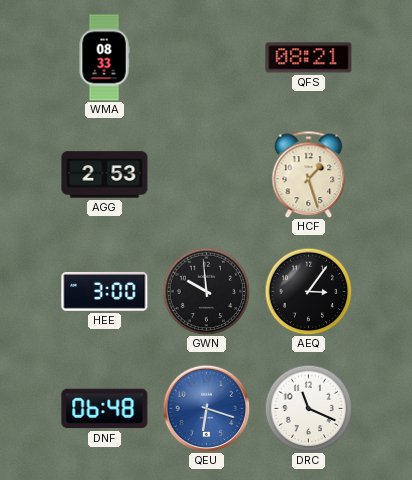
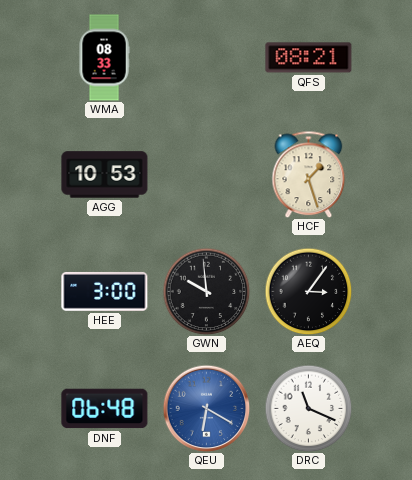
AGG: 2:53 -> 10:53 (105, 175)
QEU: 6:18 -> 6:20 (206, 408)
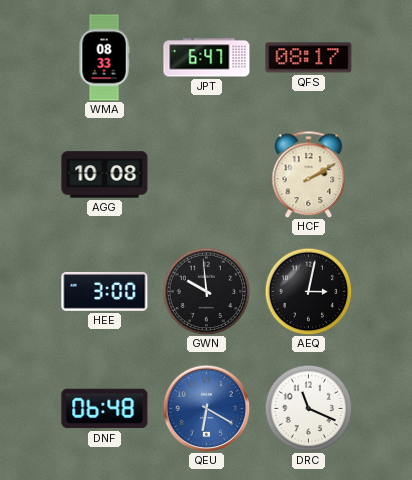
JPT: none -> 6:47 (207, 58)
QFS: 08:21 -> 08:17 (309, 58)
AGG: 10:53 -> 10:08 (105, 175)
HCF: 1:27 -> 2:10 (309, 174)
AEQ: 3:06 -> 3:02 (308, 291)
